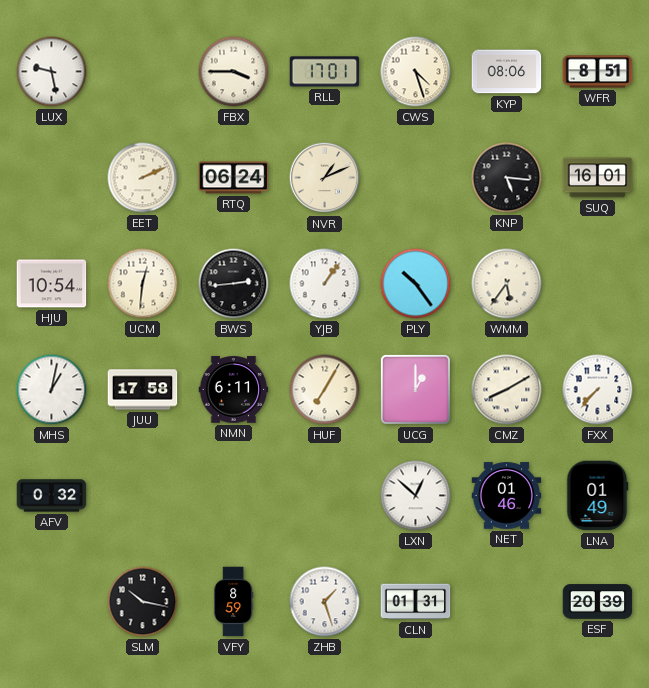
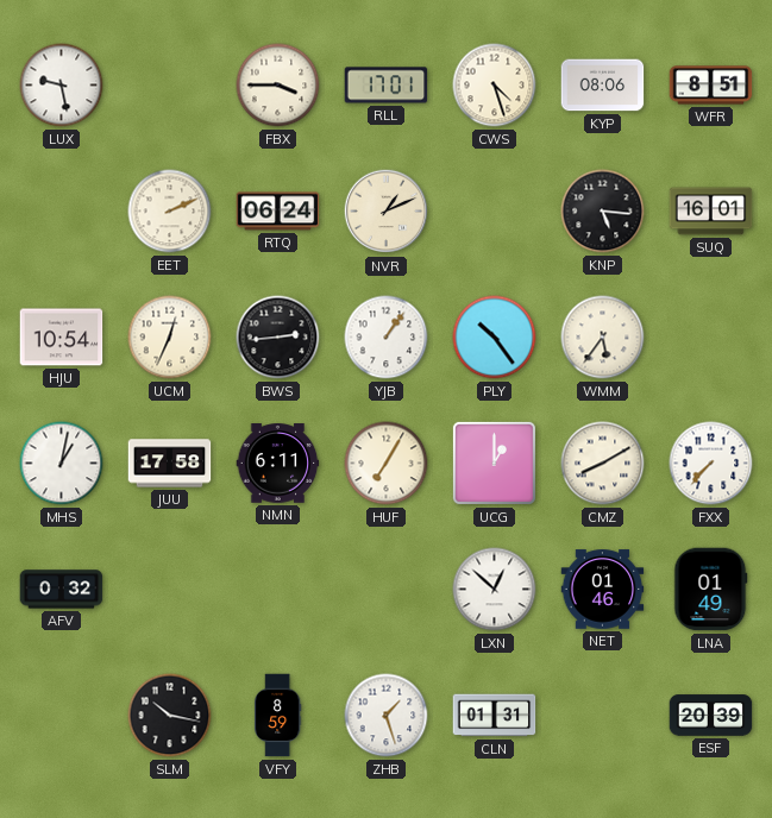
UCM: 12:31 -> 12:34 (170, 338)
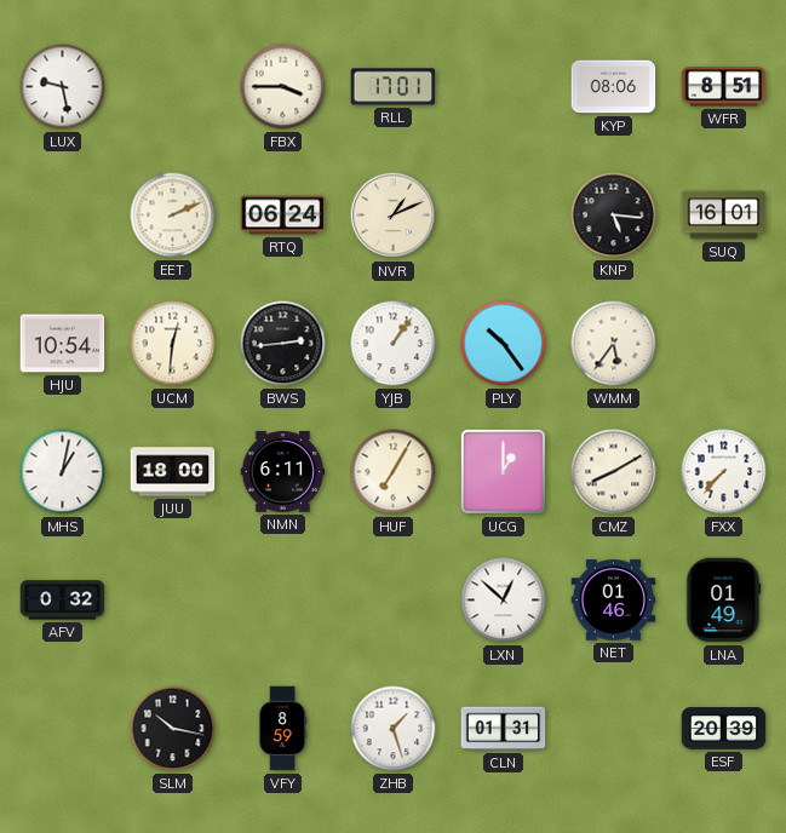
CWS: 4:27 -> none (495, 86)
UCM: 12:34 -> 12:31 (173, 344)
JUU: 17:58 -> 18:00 (173, 472)
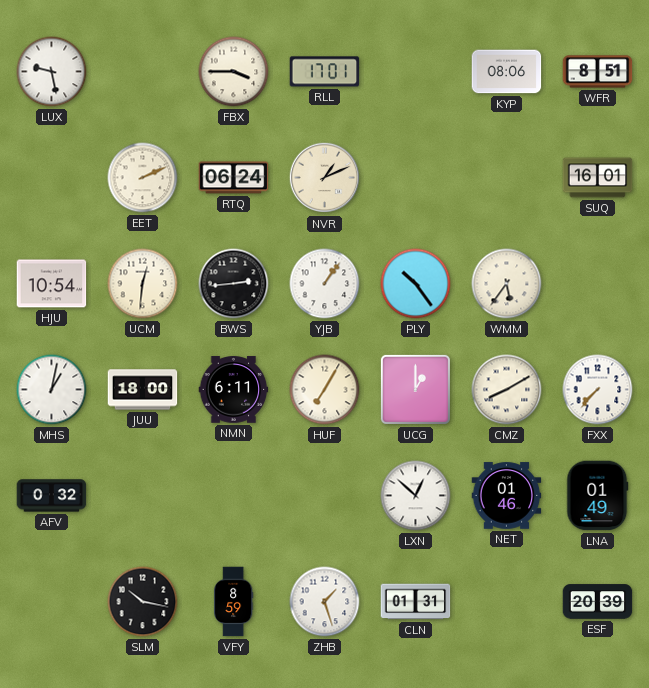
KNP: 5:16 -> none (614, 216)
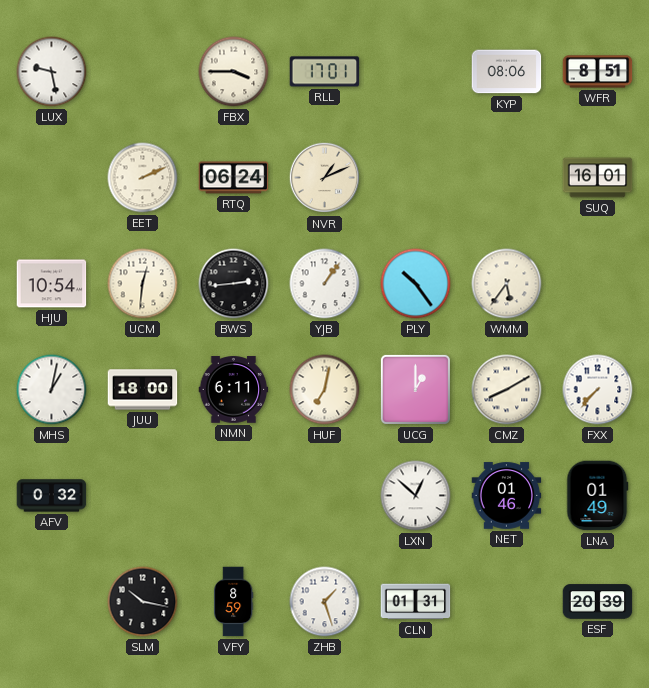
HUF: 7:05 -> 7:02 (325, 390)
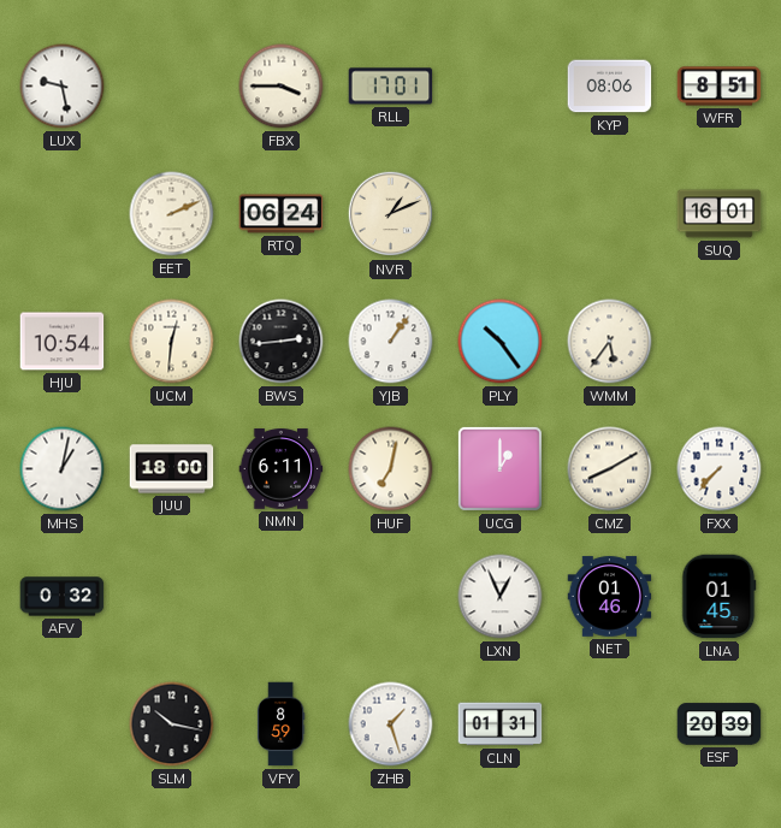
LXN: 12:52 -> 12:56 (501, 597)
LNA: 01:49 -> 01:45 (718, 597)
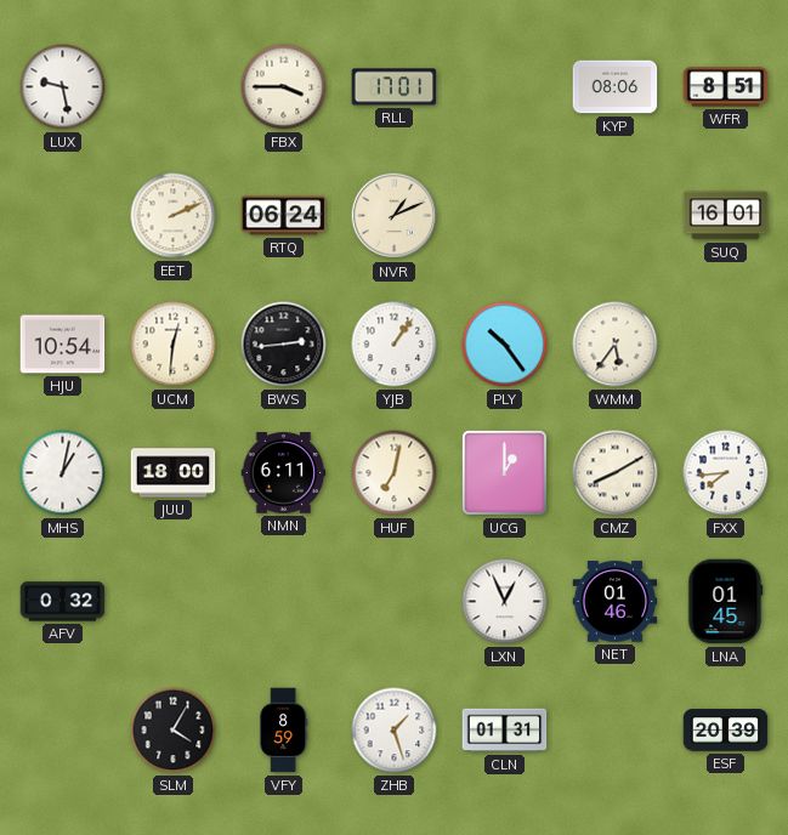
FXX: 7:37 -> 7:44 (726, 473)
SLM: 10:17 -> 4:05 (174, 731)
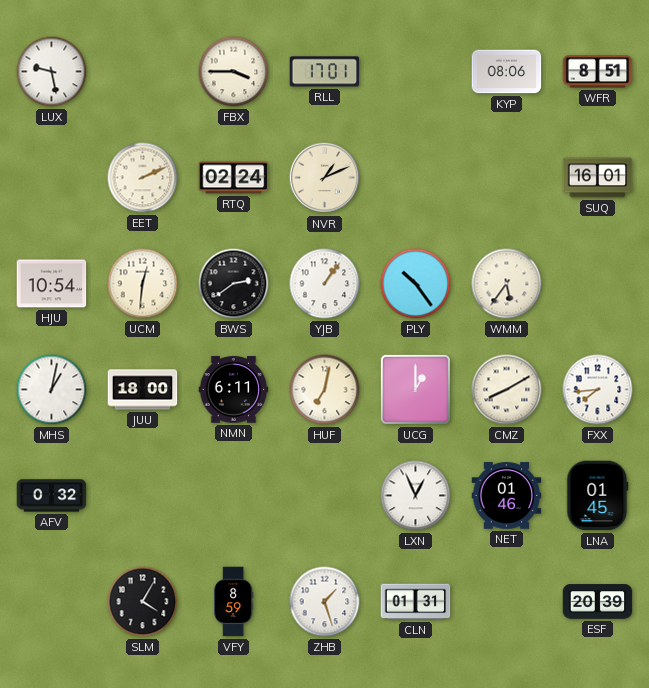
RTQ: 06:24 -> 02:24 (234, 178)
BWS: 2:44 -> 2:39 (234, 284)
